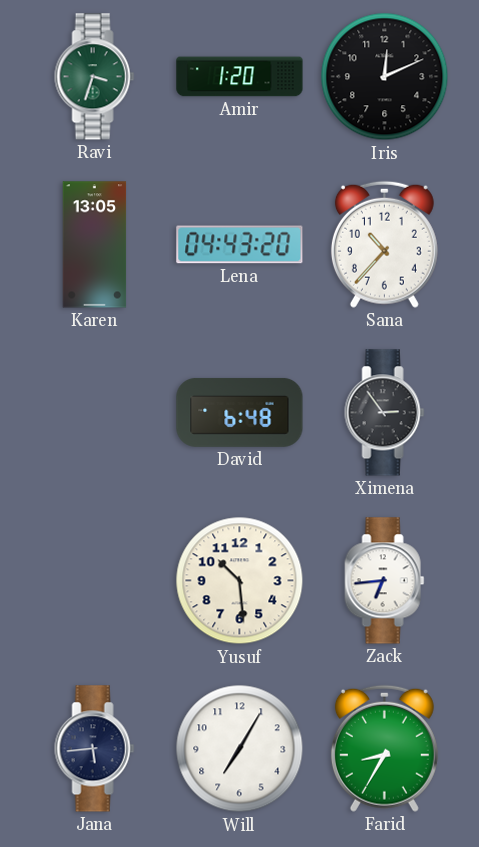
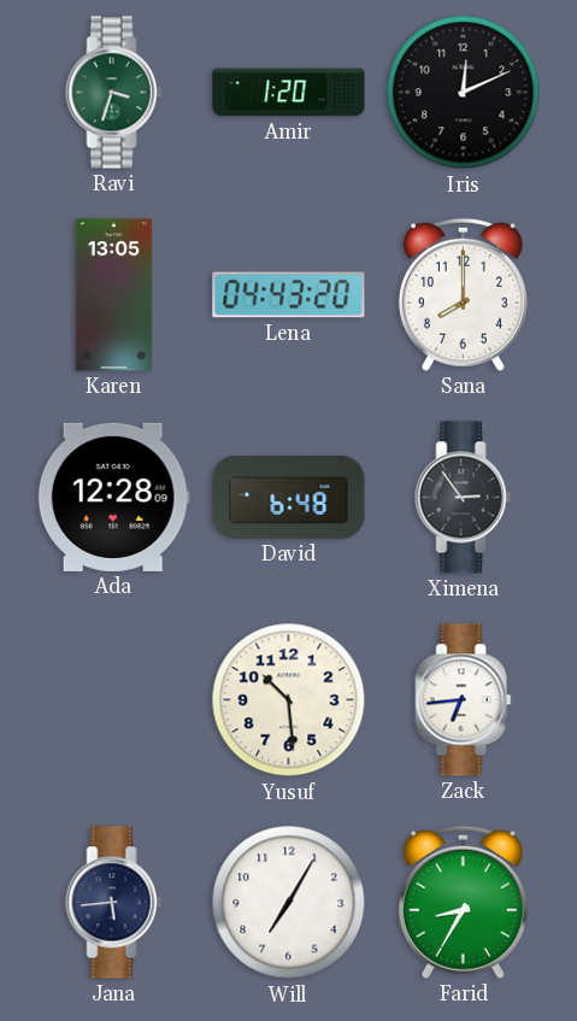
Sana: 10:37 -> 8:00 (463, 294)
Ada: none -> 12:28 (113, 497)
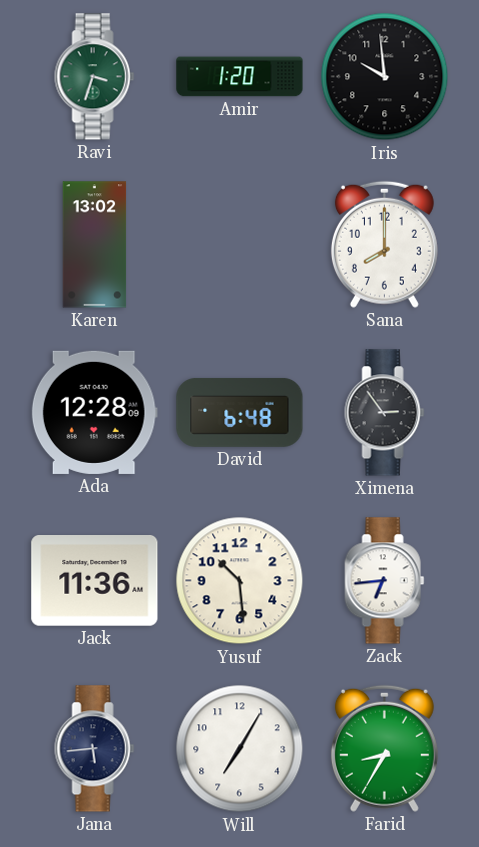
Iris: 12:11 -> 9:59 (385, 77)
Karen: 13:05 -> 13:02 (95, 245)
Lena: 04:43 -> none (289, 295)
Jack: none -> 11:36 (95, 581)
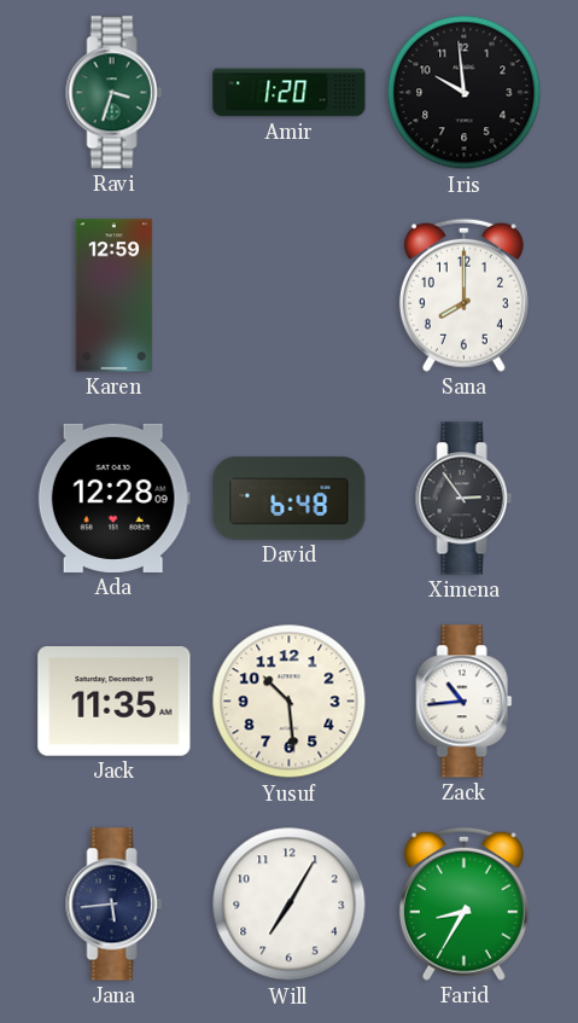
Karen: 13:02 -> 12:59 (115, 296)
Jack: 11:36 -> 11:35 (115, 702)
Zack: 6:44 -> 10:44 (465, 702)
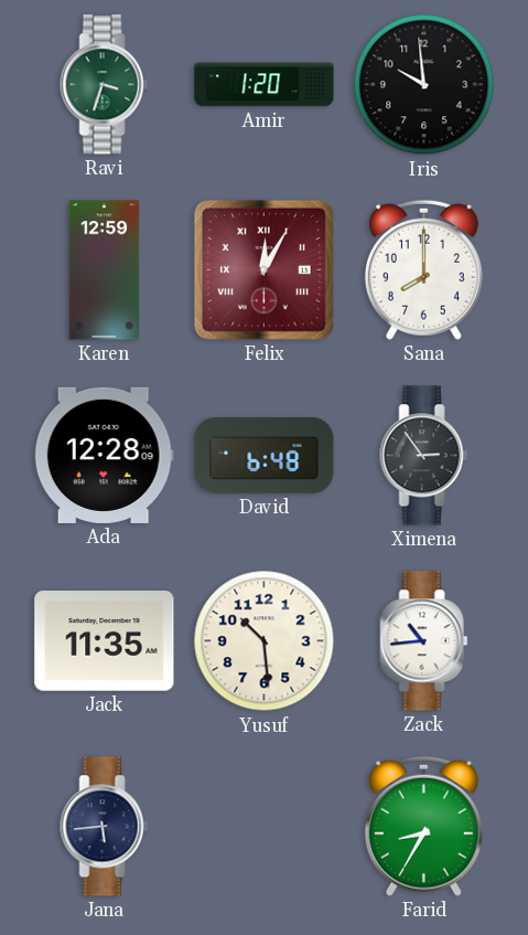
Felix: none -> 12:05 (263, 269)
Will: 7:05 -> none (290, 905)
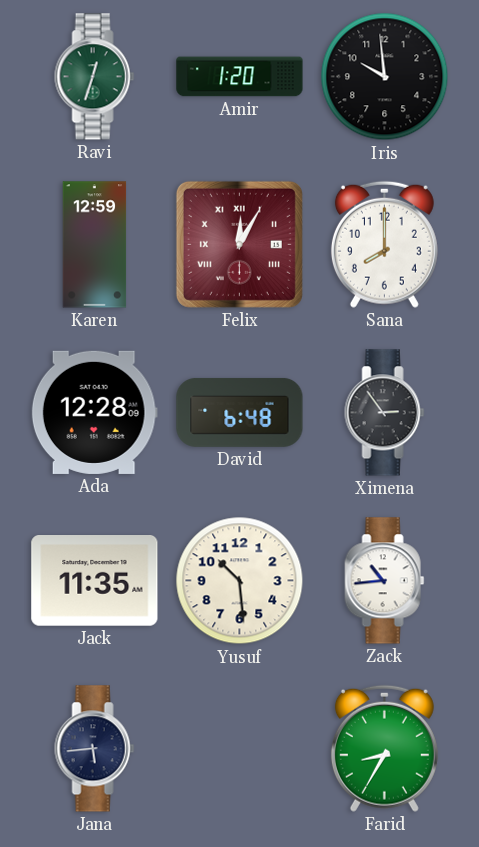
Ravi: 3:33 -> 12:33 (95, 77)
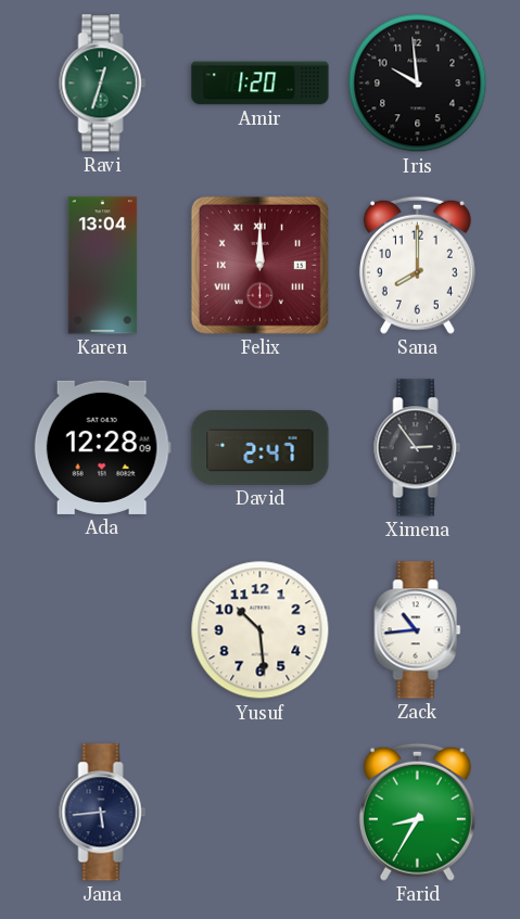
Karen: 12:59 -> 13:04 (103, 266)
Felix: 12:05 -> 12:00 (259, 265)
David: 6:48 -> 2:47 (261, 447)
Jack: 11:35 -> none (95, 581)
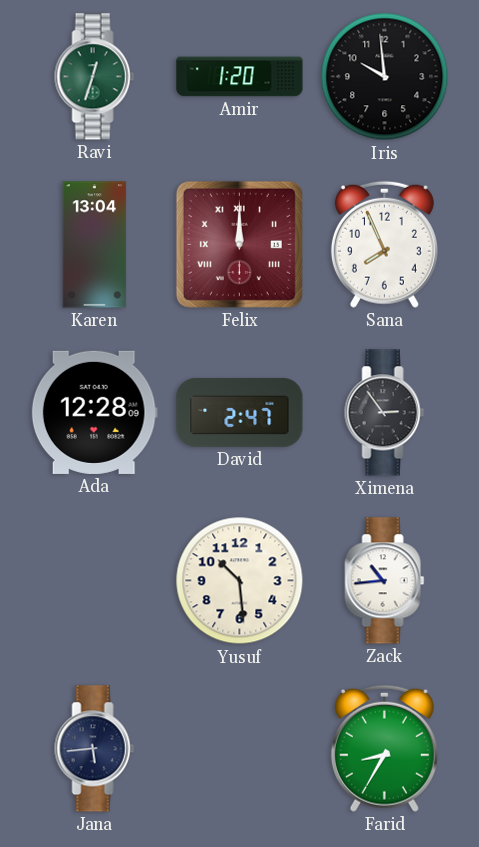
Sana: 8:00 -> 7:56 (384, 244)
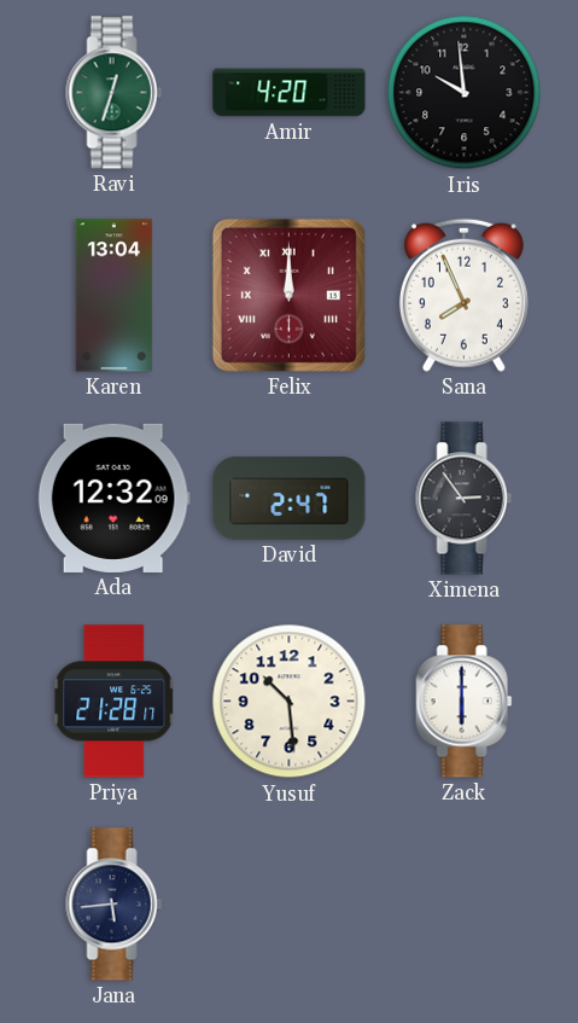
Amir: 1:20 -> 4:20 (290, 93)
Ada: 12:28 -> 12:32 (113, 498)
Priya: none -> 21:28 (115, 702)
Zack: 10:44 -> 6:00 (465, 702)
Farid: 8:35 -> none (384, 748)
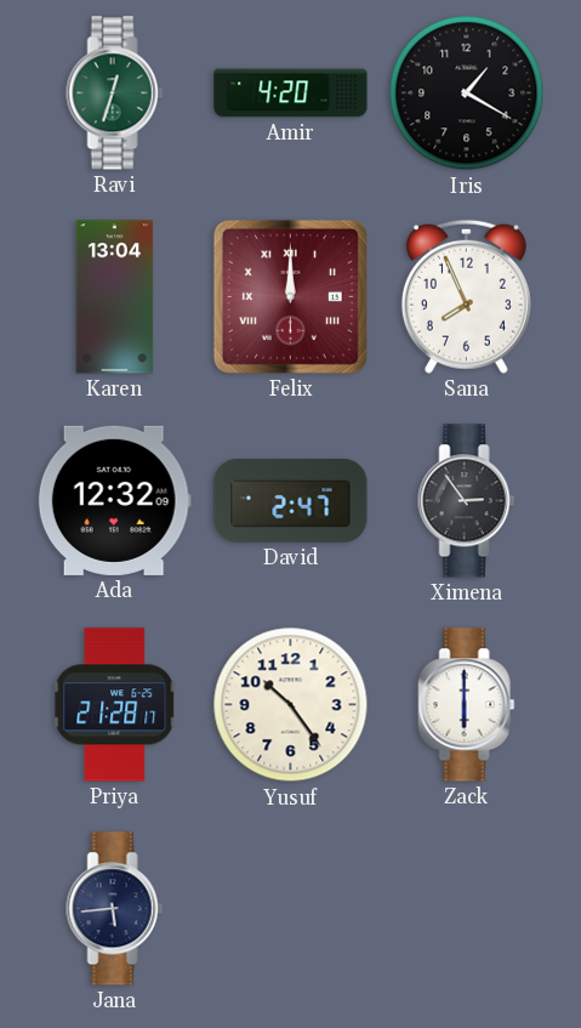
Iris: 9:59 -> 1:20 (467, 93)
Yusuf: 10:29 -> 10:24 (291, 705)
